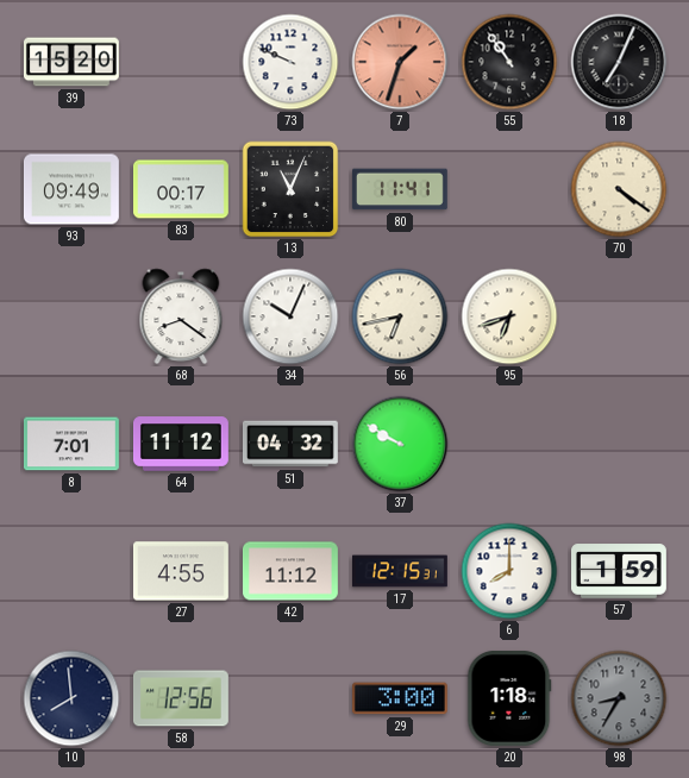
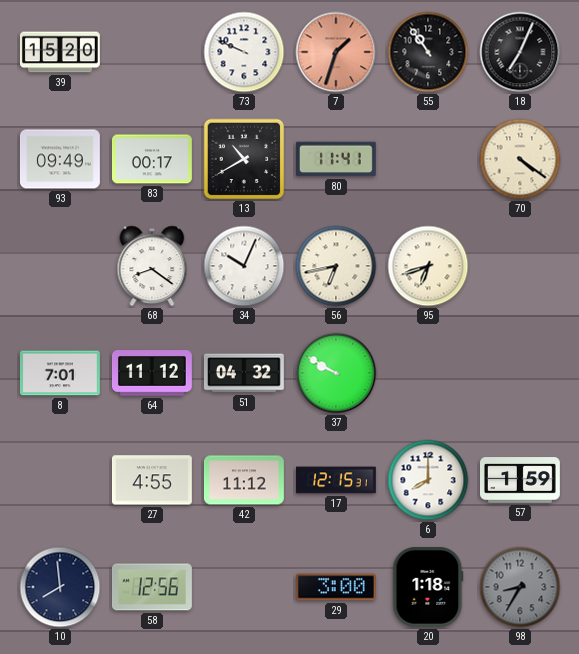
13: 11:04 -> 10:40 (244, 159)
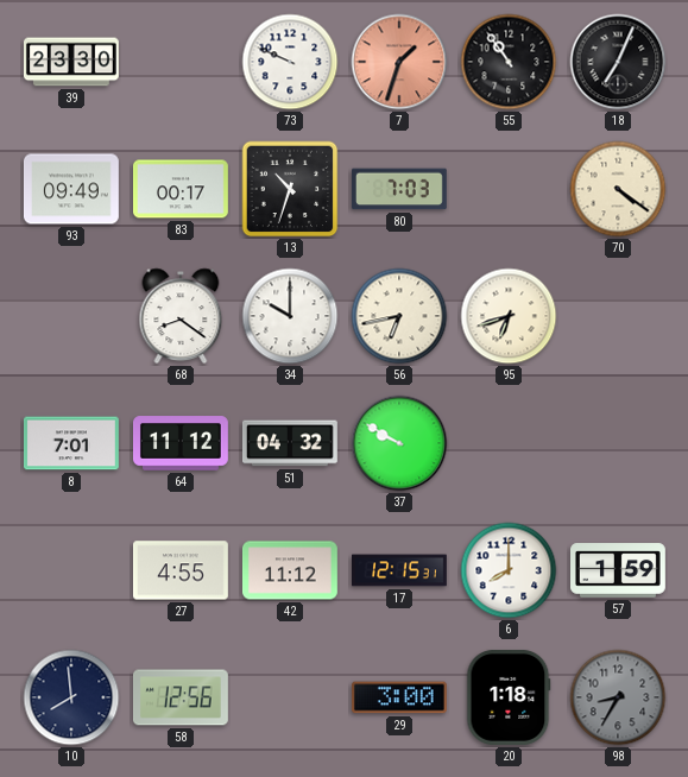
39: 15:20 -> 23:30 (71, 62)
13: 10:40 -> 10:33 (290, 189)
80: 11:41 -> 7:03 (399, 189)
34: 10:04 -> 10:00 (290, 316)
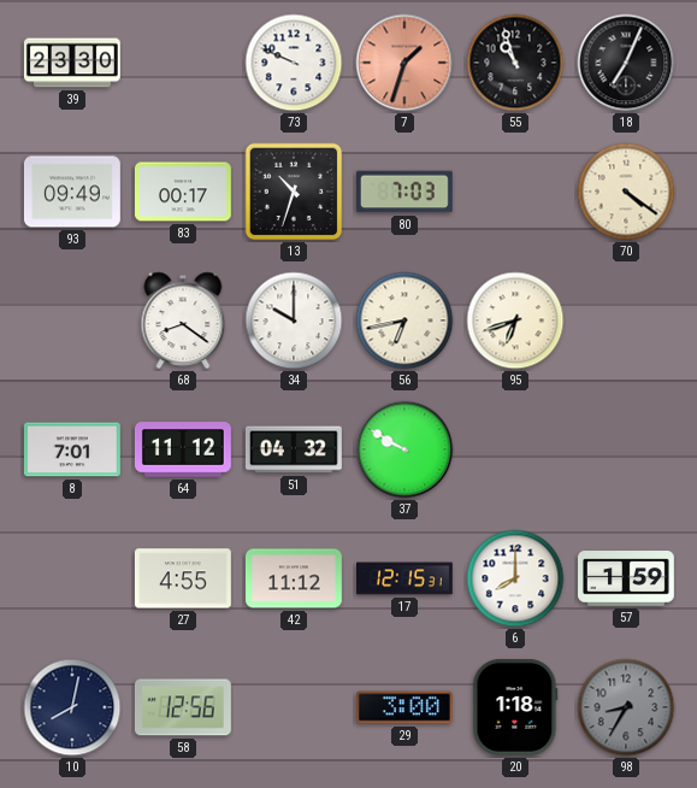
55: 10:54 -> 10:57 (515, 63)
10: 7:59 -> 8:02 (72, 707)
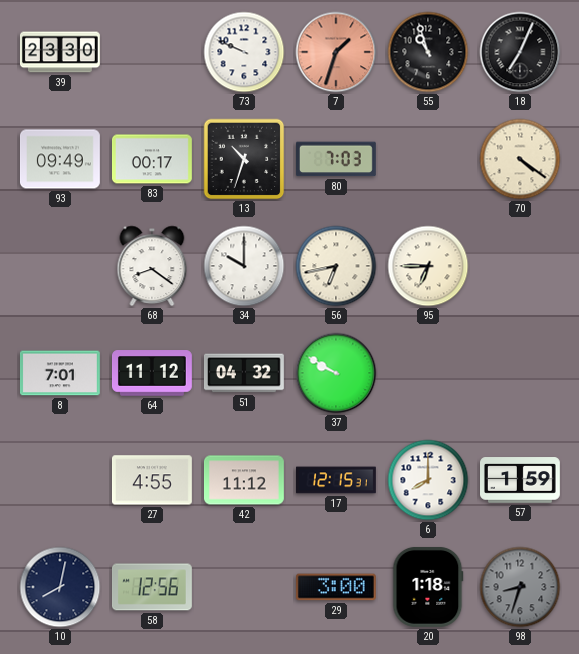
95: 6:42 -> 6:45 (428, 266)
98: 8:35 -> 8:33 (520, 587)
